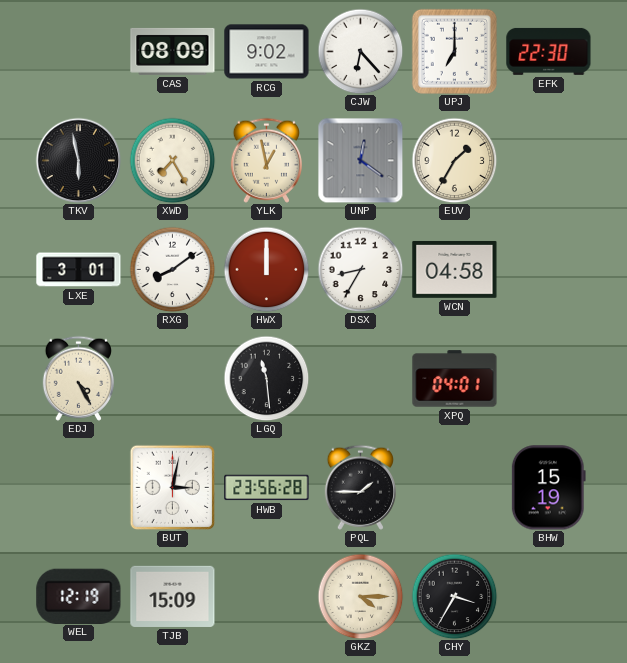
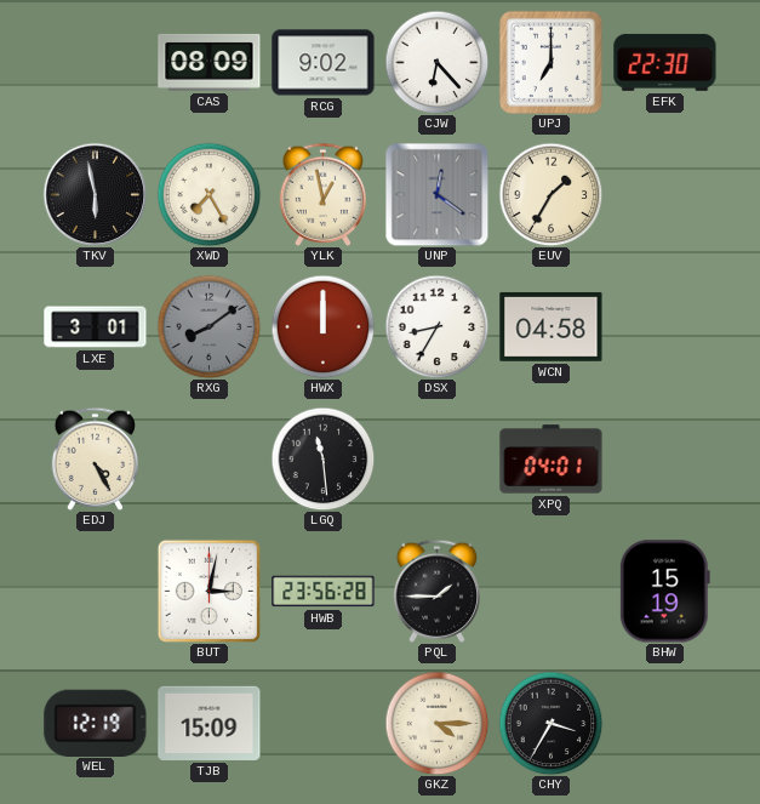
RXG dial: white -> grey (208, 326)
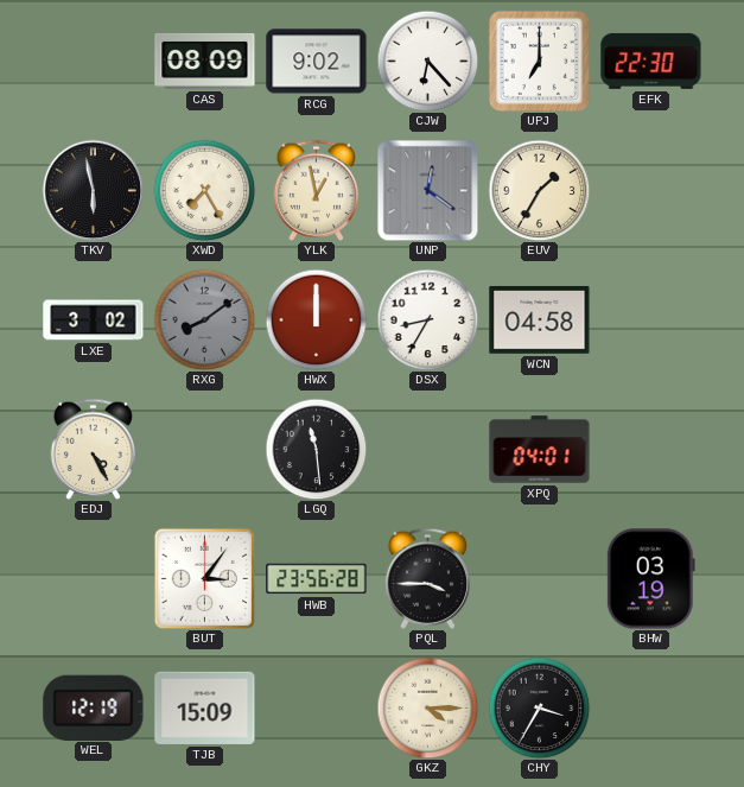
LXE: 3:01 -> 3:02 (94, 320)
BUT: 3:02 -> 3:06 (204, 578)
PQL: 1:45 -> 3:45 (427, 578)
BHW: 15:19 -> 03:19 (650, 579)
